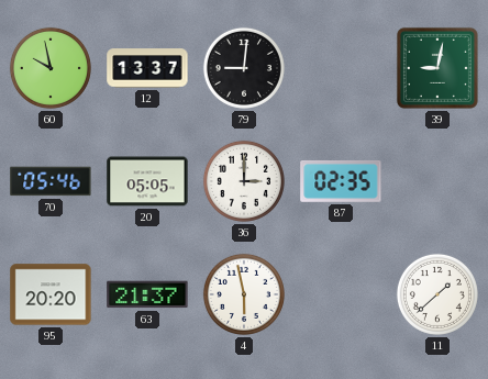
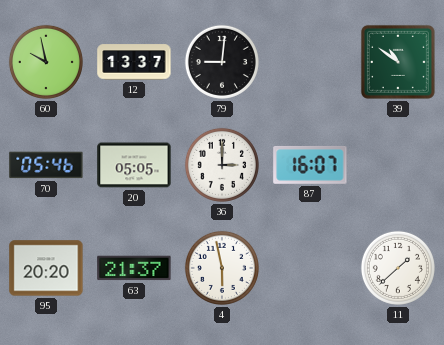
39: 9:02 -> 10:51 (398, 62)
87: 02:35 -> 16:07 (310, 165)
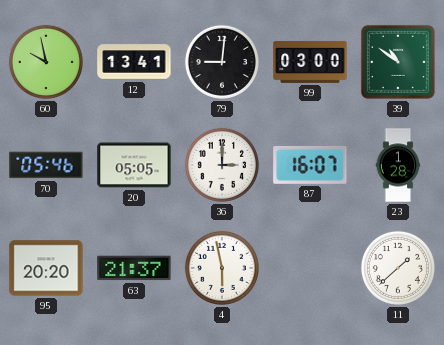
12: 13:37 -> 13:41 (134, 62)
99: none -> 03:00 (310, 62)
23: none -> 1:28 (398, 165)
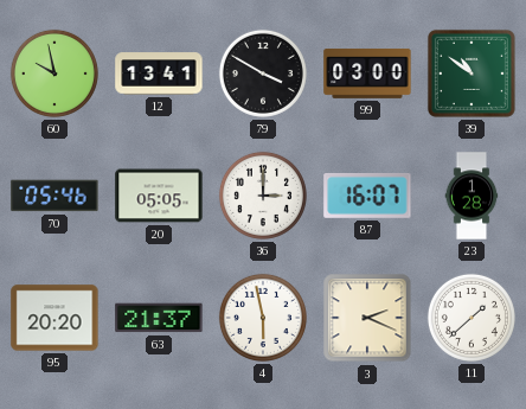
79: 9:01 -> 3:50 (263, 74)
3: none -> 2:19 (367, 318)
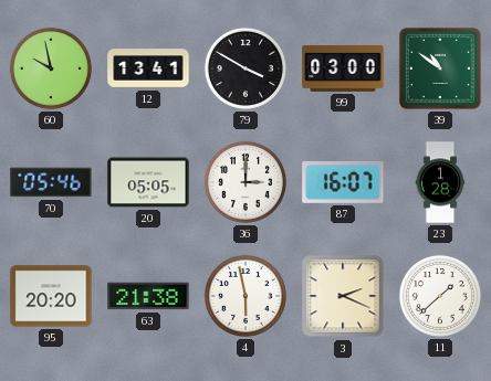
63: 21:37 -> 21:38 (148, 296)
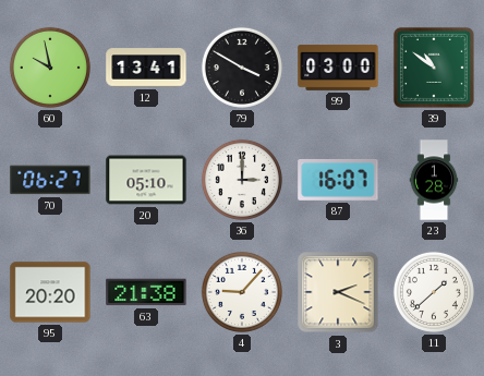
70: 05:46 -> 06:27 (50, 180)
20: 05:05 -> 05:10 (146, 180)
4: 5:58 -> 9:07 (242, 292)
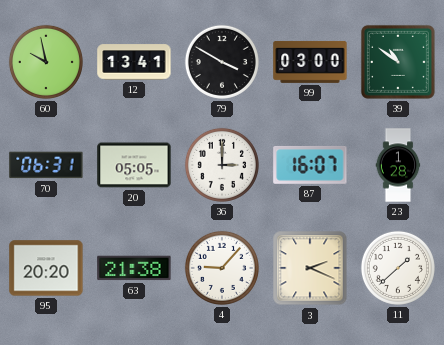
70: 06:27 -> 06:31 (46, 165)
20: 05:10 -> 05:05 (134, 165)
